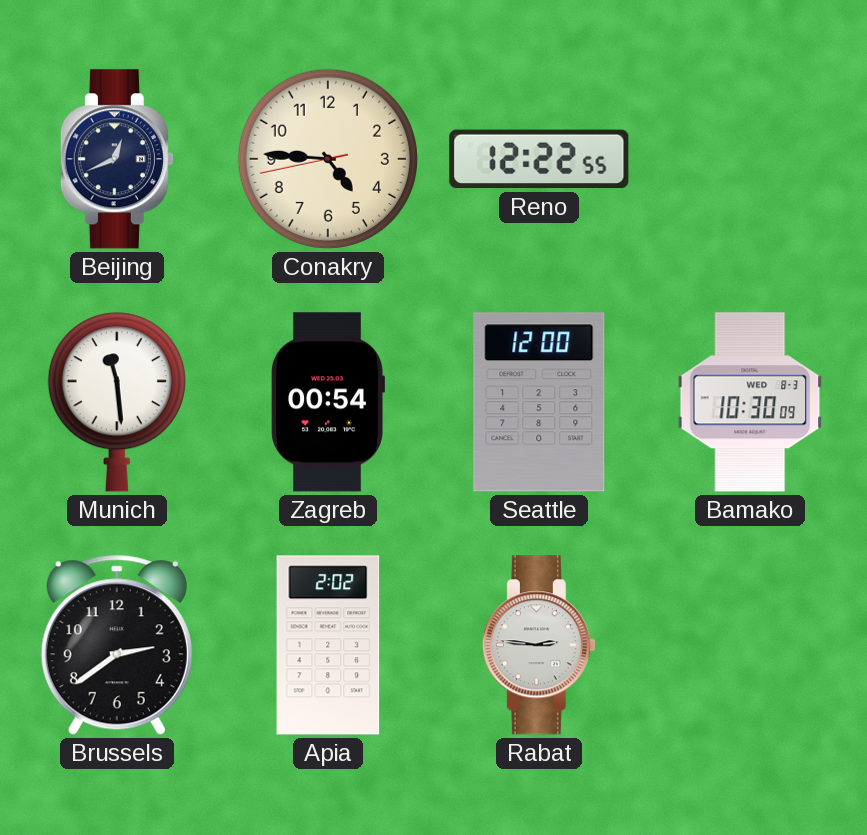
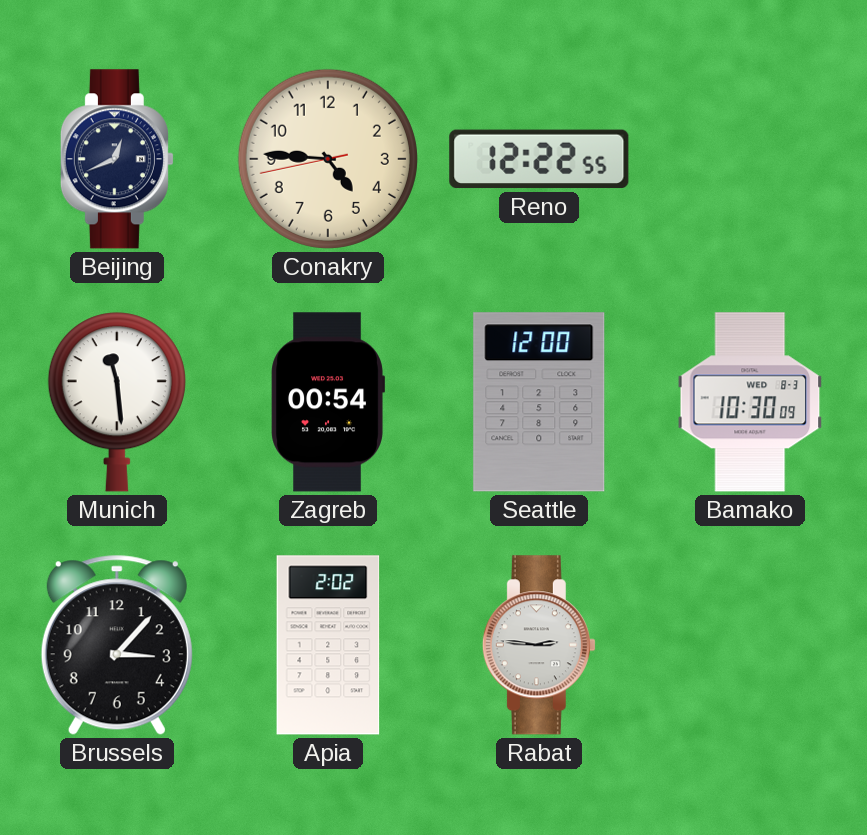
Brussels: 2:39 -> 3:07 (117, 645)
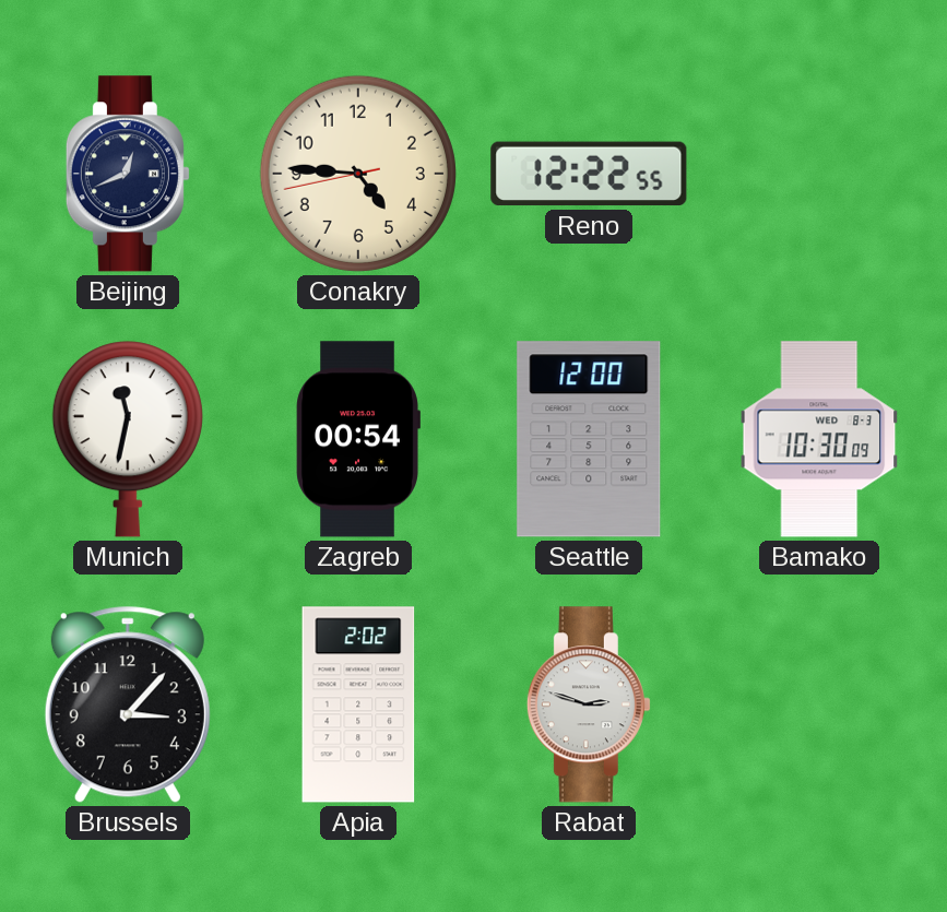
Munich: 11:29 -> 11:32 (128, 439)
Rabat: 2:46 -> 2:48 (589, 704)
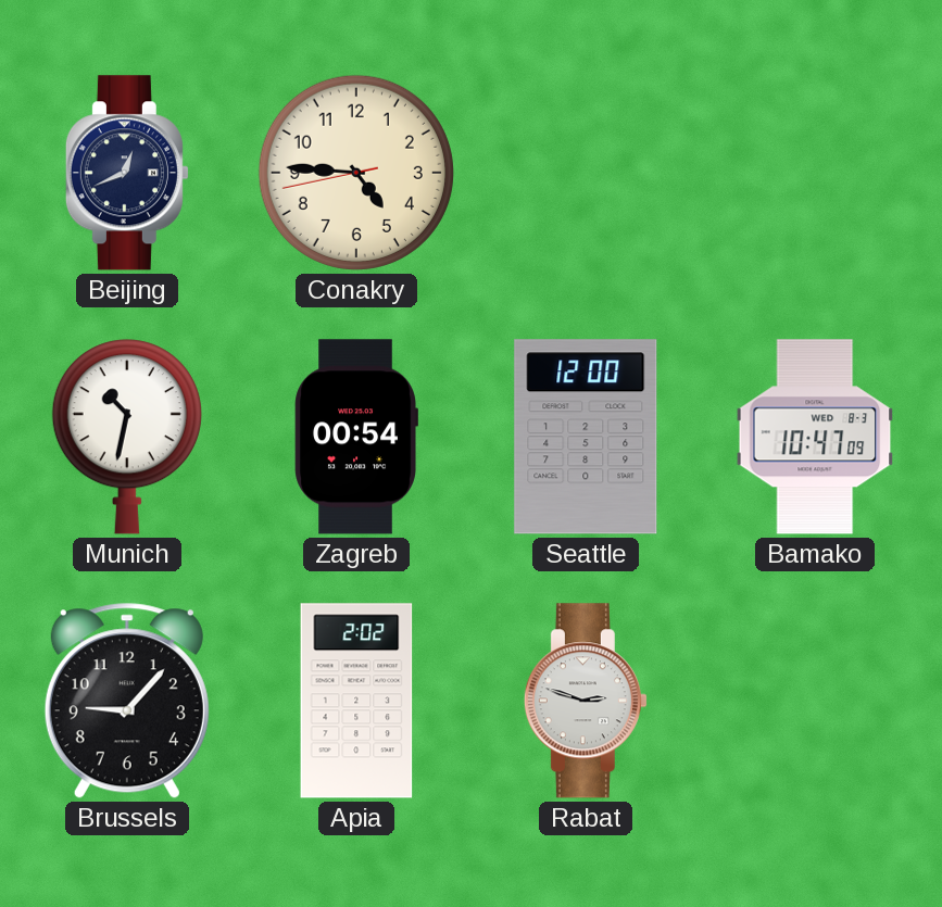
Reno: 12:22 -> none (589, 174)
Munich: 11:32 -> 10:32 (127, 437)
Bamako: 10:30 -> 10:47 (815, 437)
Brussels: 3:07 -> 9:07 (127, 701)
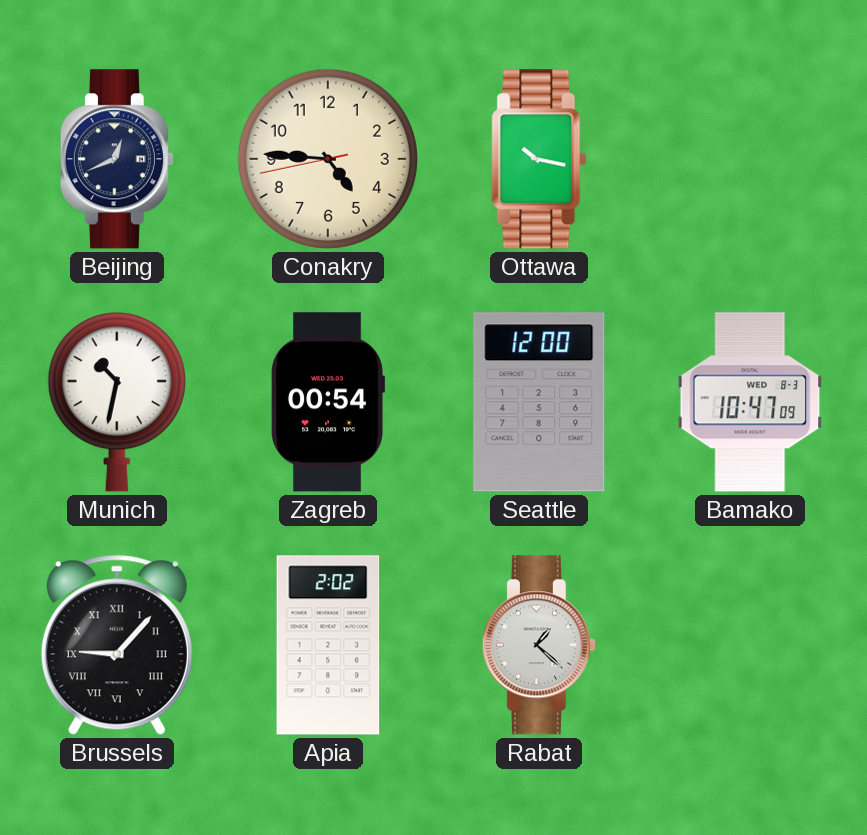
Ottawa: none -> 10:17 (539, 159)
Brussels numerals: Arabic -> Roman (117, 645)
Rabat: 2:48 -> 1:22 (539, 645)
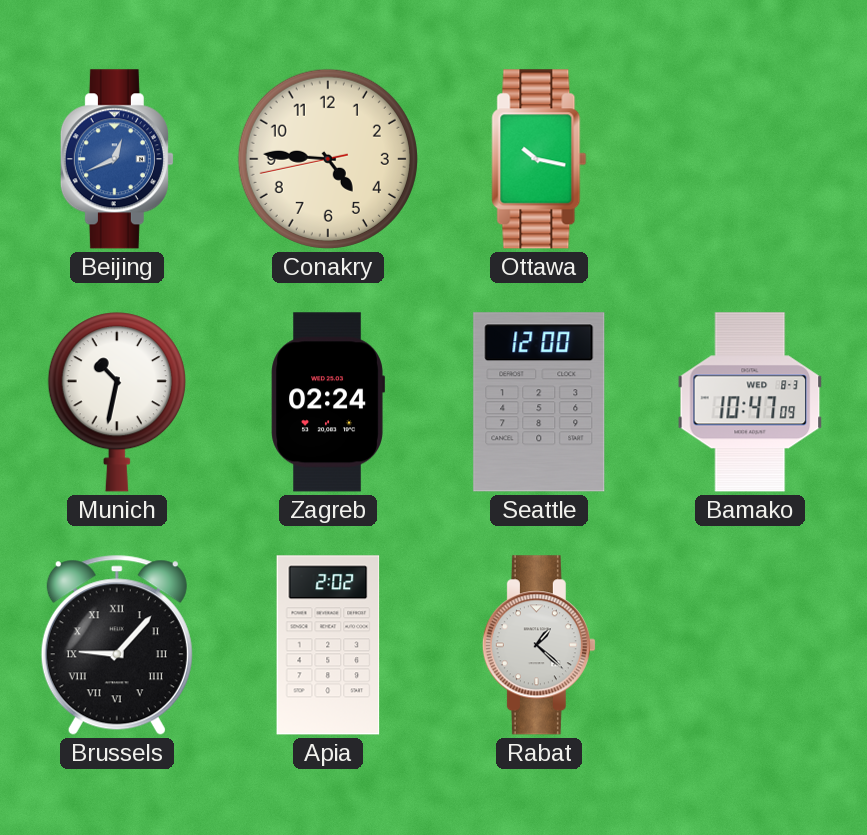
Beijing dial: navy -> blue (117, 159)
Zagreb: 00:54 -> 02:24 (328, 402)
